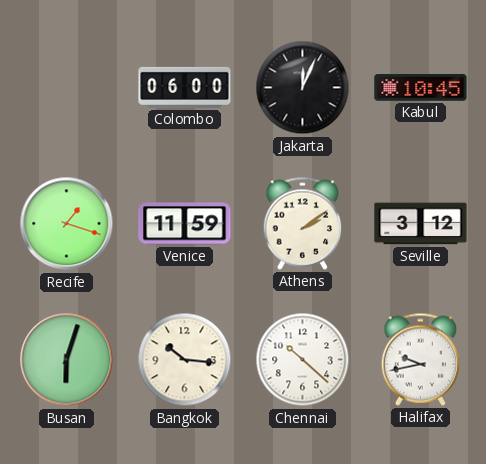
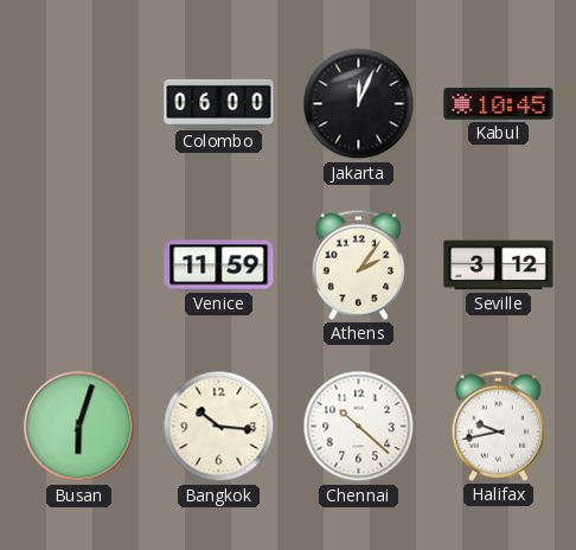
Recife: 1:18 -> none (67, 224)
Athens: 2:09 -> 2:06 (359, 264)
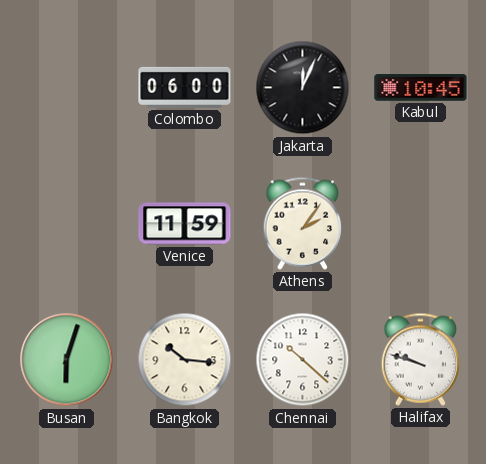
Seville: 3:12 -> none (499, 266)
Halifax: 9:43 -> 9:48 (421, 359)
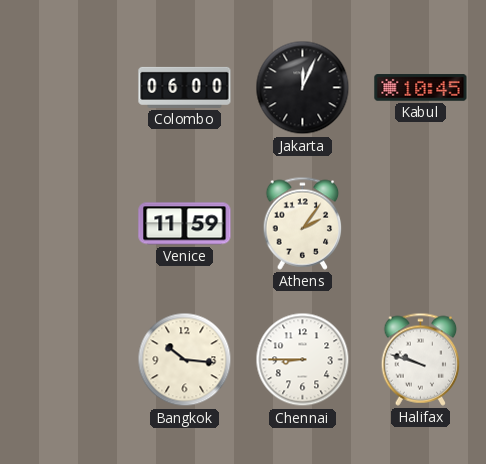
Busan: 6:03 -> none (67, 360)
Chennai: 10:22 -> 8:45 (303, 360)
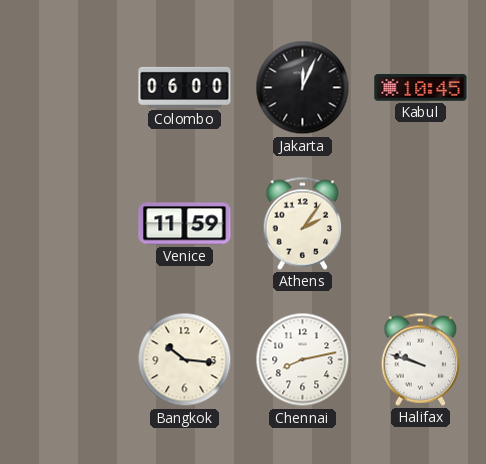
Chennai: 8:45 -> 8:13 (303, 360)
